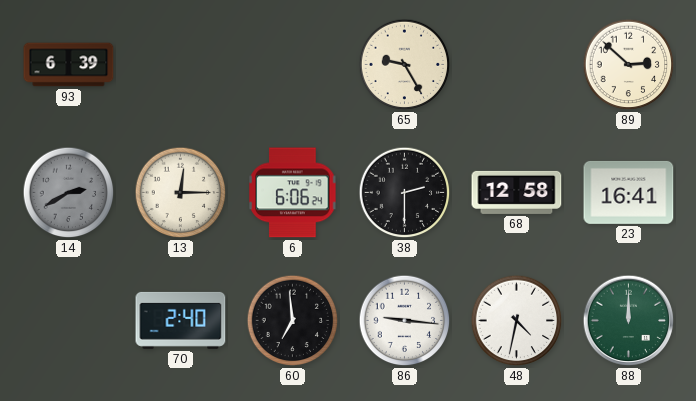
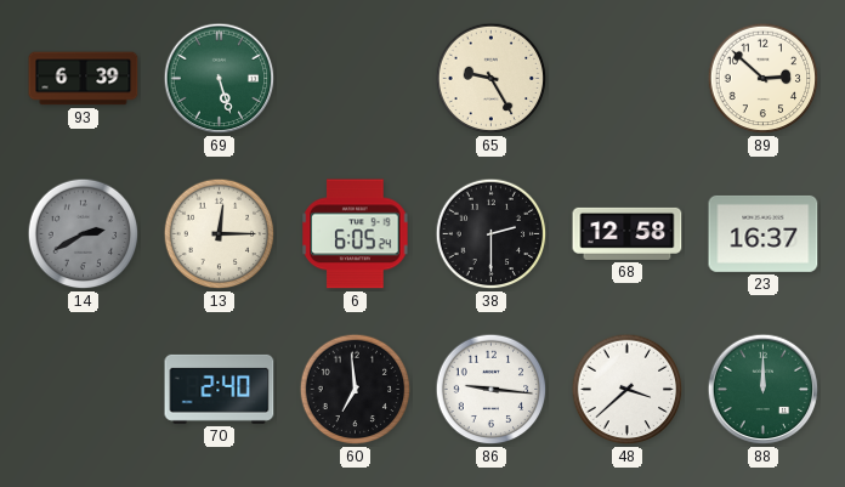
69: none -> 5:27 (220, 79)
6: 6:06 -> 6:05 (356, 234)
23: 16:41 -> 16:37 (764, 233)
48: 4:32 -> 3:38 (628, 390)
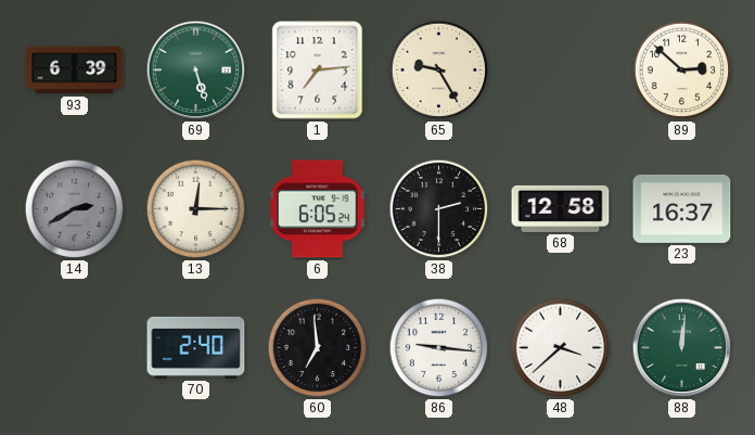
1: none -> 7:14 (318, 71)
88: 12:00 -> 12:01 (682, 348)
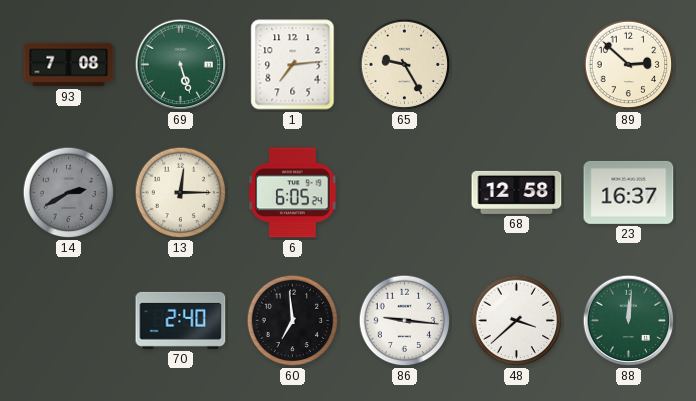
93: 6:39 -> 7:08 (69, 65)
38: 2:30 -> none (439, 209)
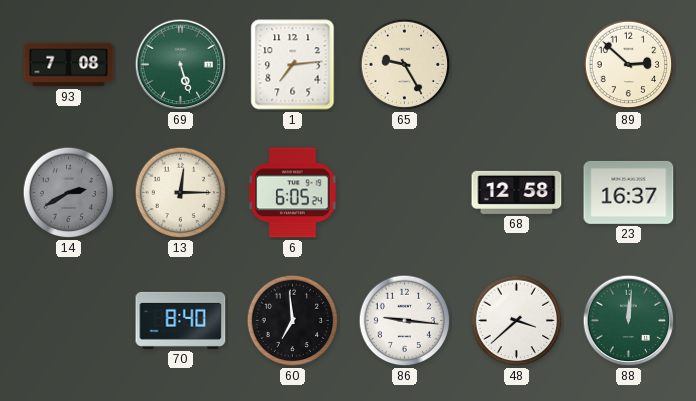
70: 2:40 -> 8:40 (181, 320)
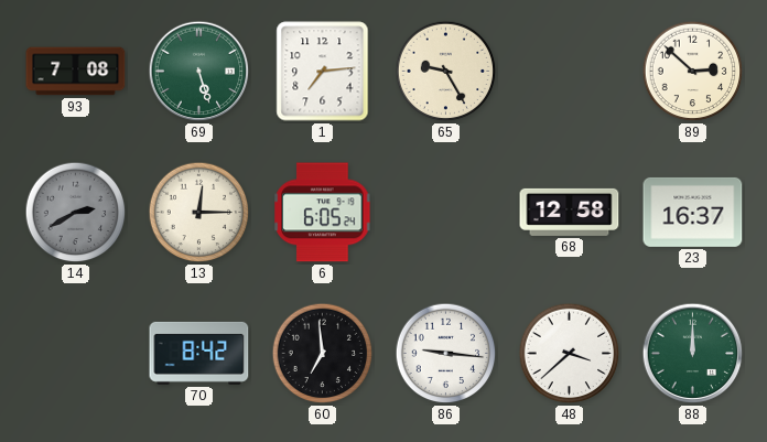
70: 8:40 -> 8:42 (199, 353)
88: 12:01 -> 12:00 (693, 354)
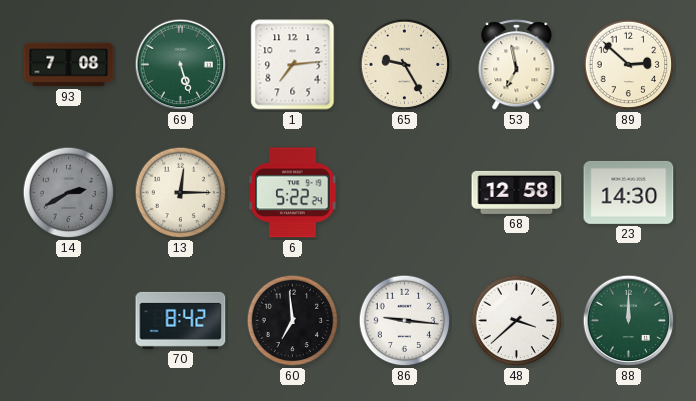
53: none -> 6:58 (517, 65)
6: 6:05 -> 5:22 (293, 193)
23: 16:37 -> 14:30 (629, 192)
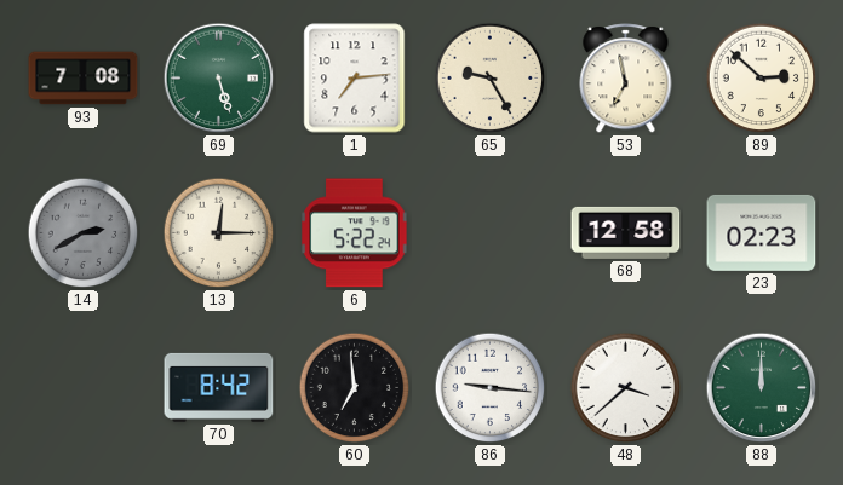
23: 14:30 -> 02:23 (762, 232)
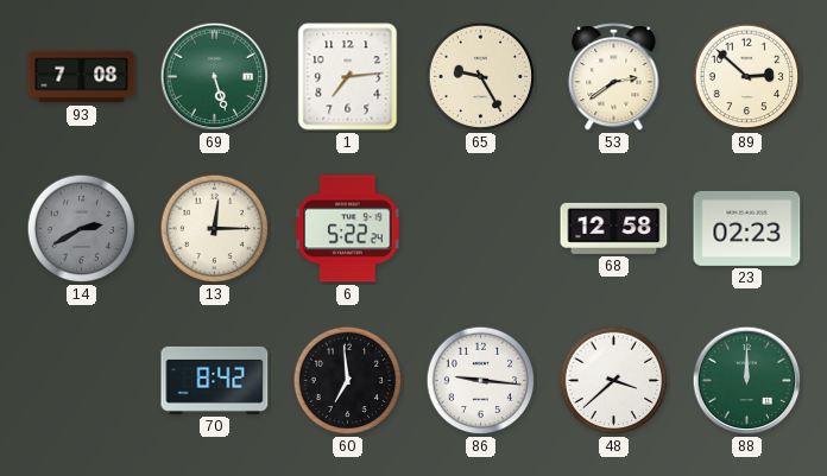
53: 6:58 -> 2:39 (614, 77)
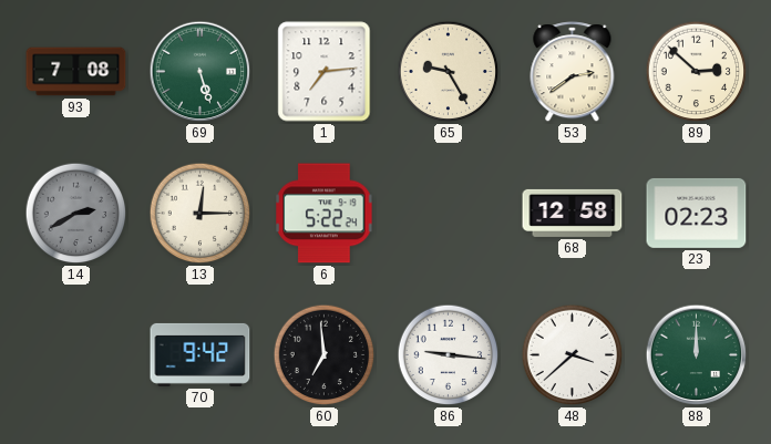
70: 8:42 -> 9:42 (201, 354)
